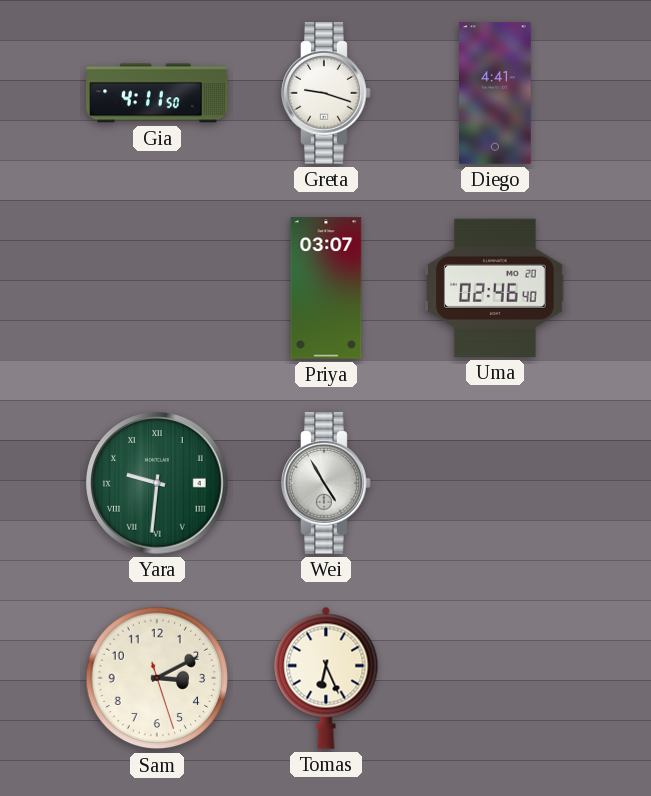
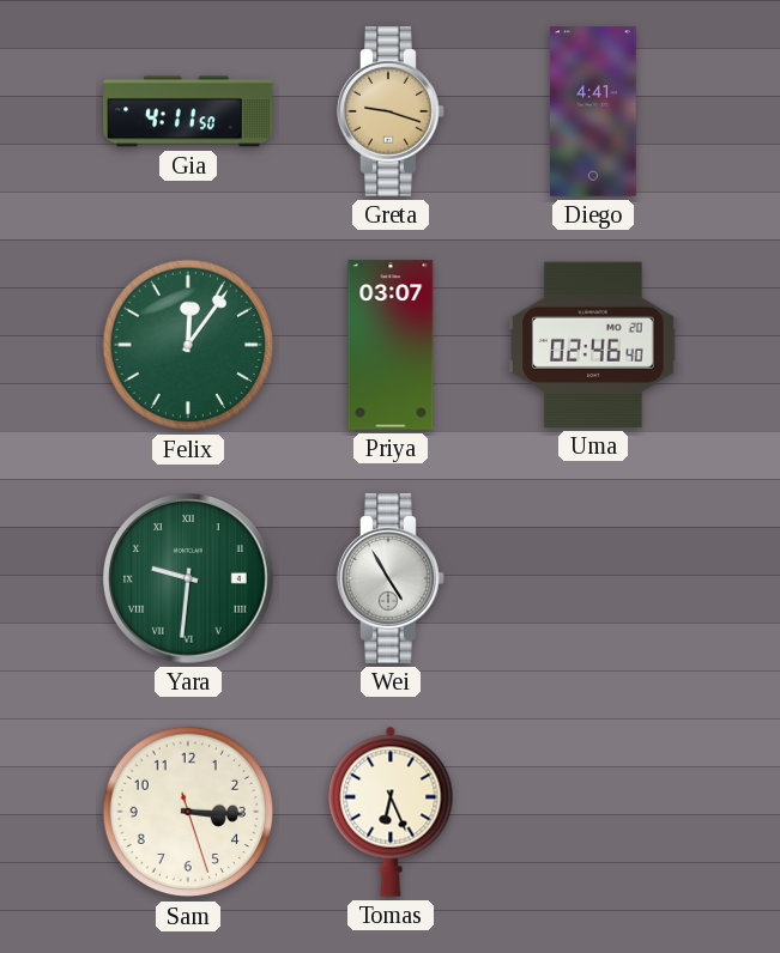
Greta dial: white -> champagne (391, 111)
Felix: none -> 12:06 (188, 345)
Sam: 3:10 -> 3:15 (188, 812)
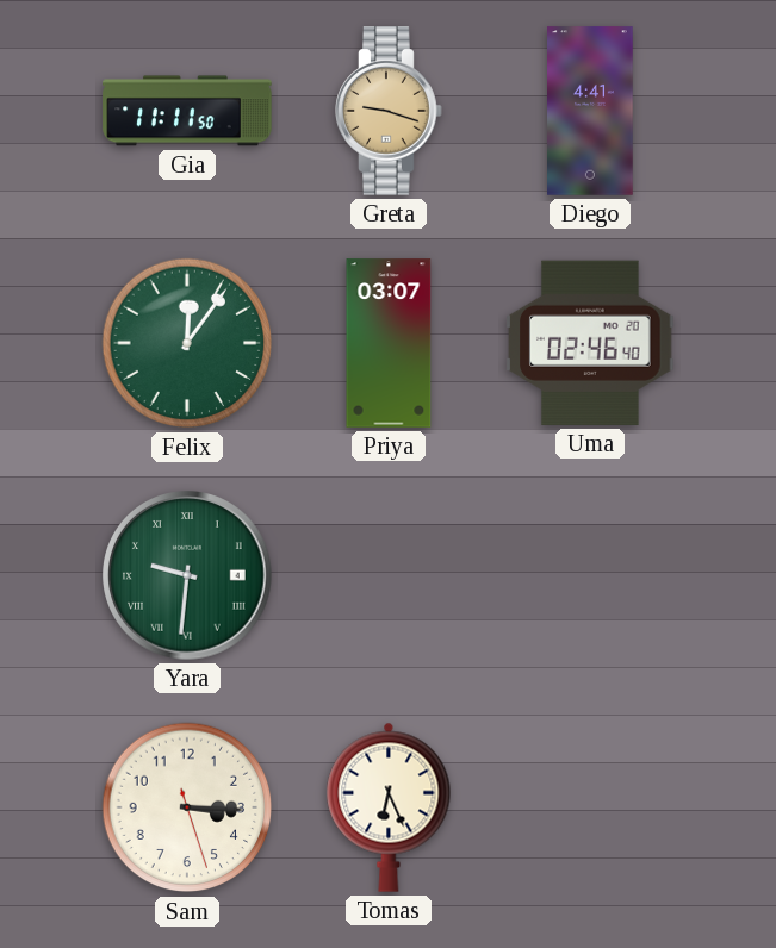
Gia: 4:11 -> 11:11 (187, 111)
Wei: 4:55 -> none (391, 578)
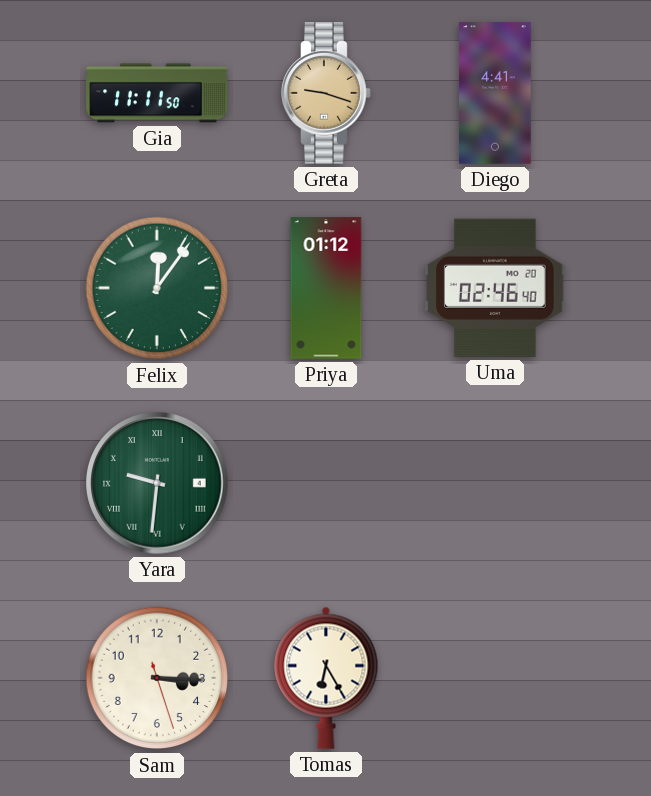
Priya: 03:07 -> 01:12 (326, 288)
Tomas: 6:26 -> 6:25 (326, 678)
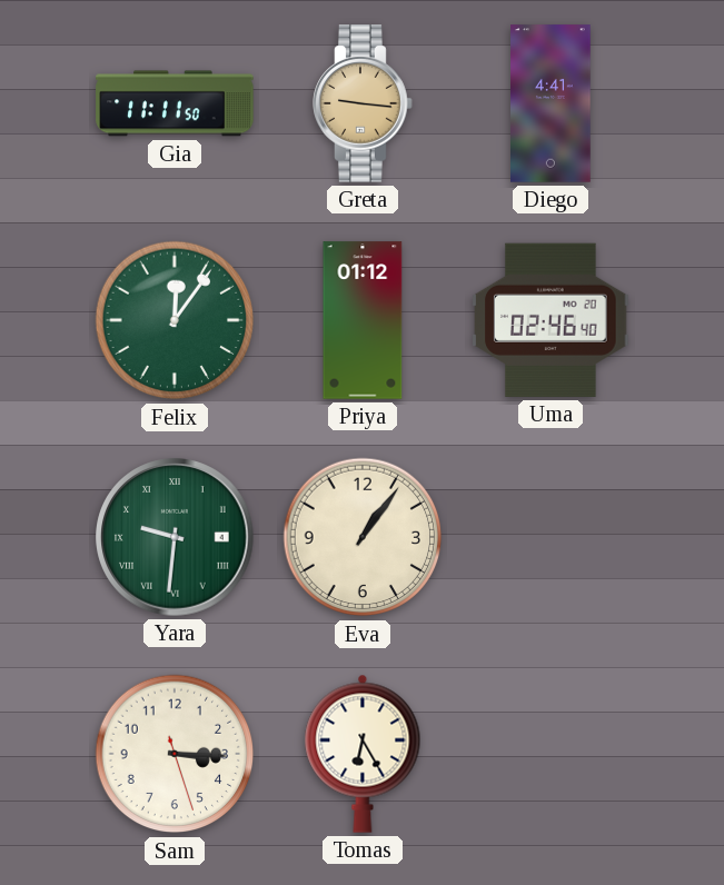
Greta: 9:18 -> 9:16 (363, 103)
Eva: none -> 1:06 (363, 537)
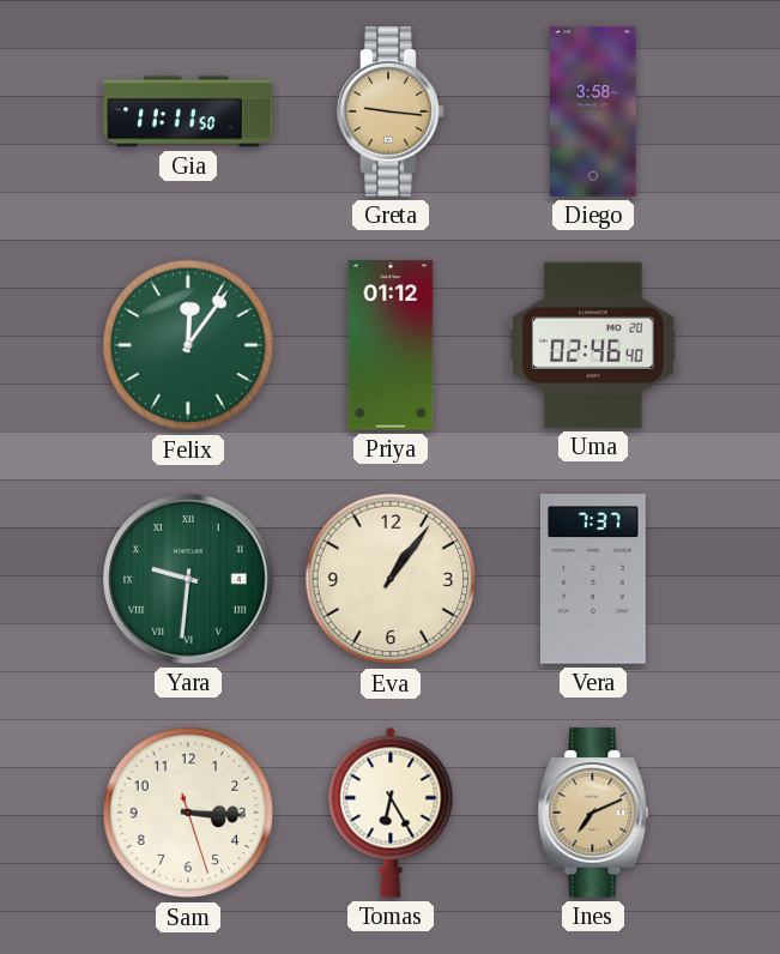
Diego: 4:41 -> 3:58 (594, 111)
Vera: none -> 7:37 (593, 579)
Ines: none -> 7:11 (593, 813)
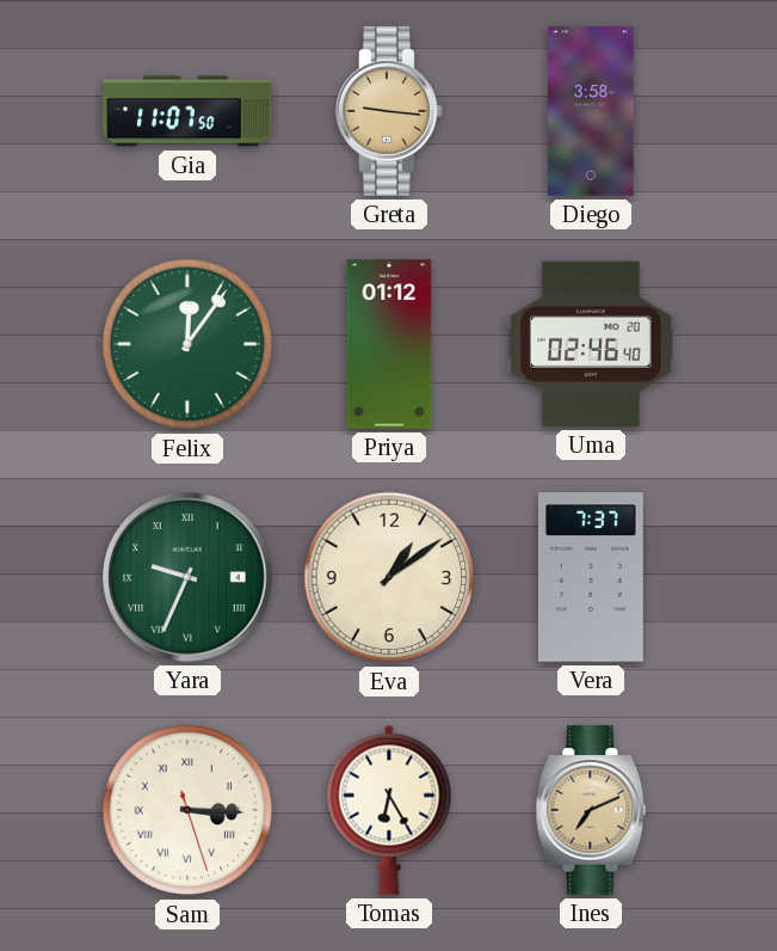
Gia: 11:11 -> 11:07 (187, 111)
Yara: 9:31 -> 9:34 (187, 577)
Eva: 1:06 -> 1:09 (389, 577)
Sam numerals: Arabic -> Roman (187, 810)
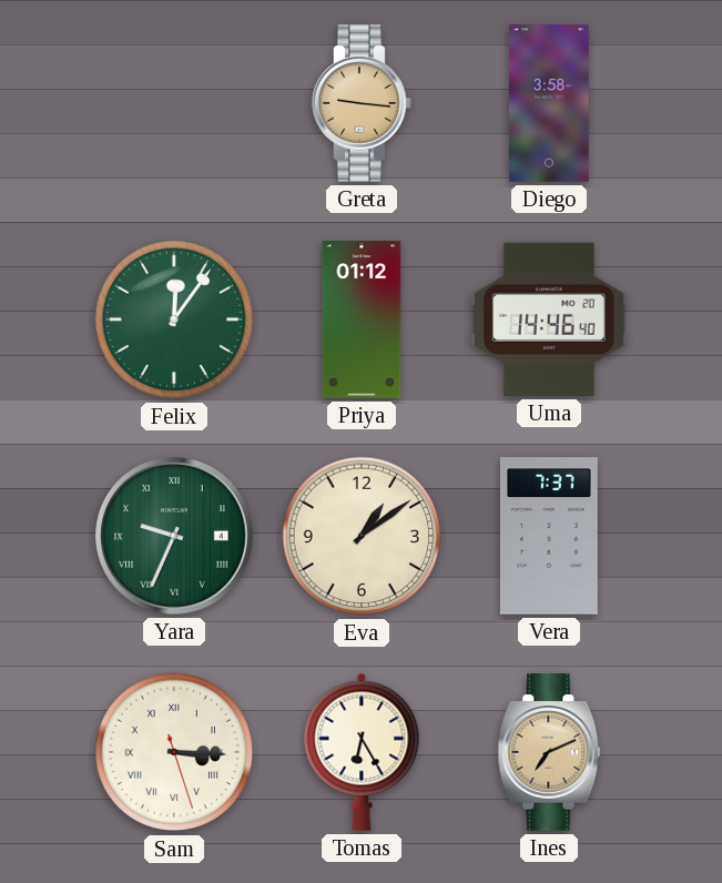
Gia: 11:07 -> none (187, 111)
Uma: 02:46 -> 14:46 (549, 319)
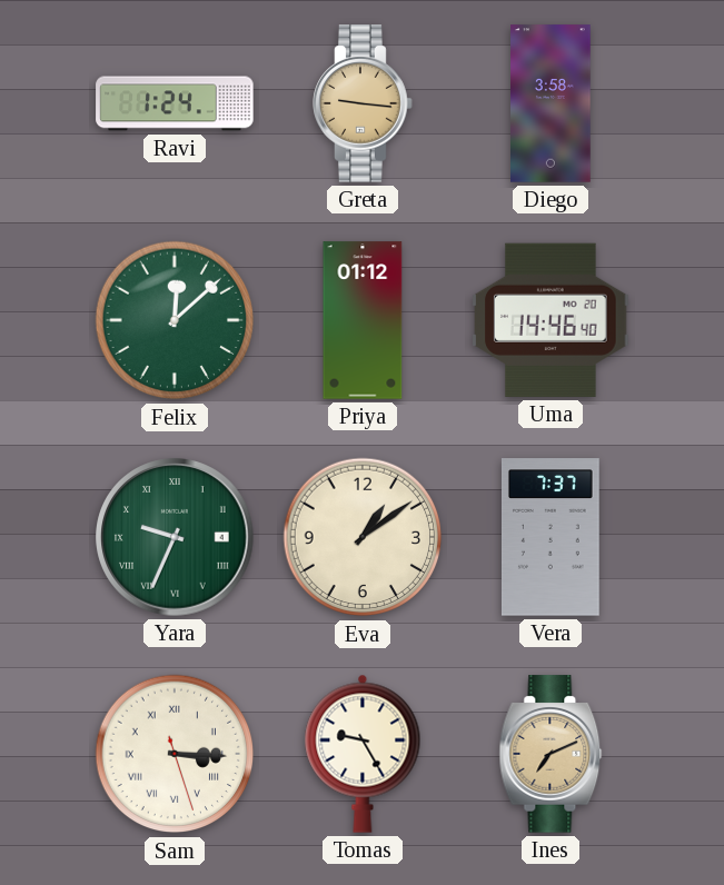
Ravi: none -> 1:24 (175, 103)
Felix: 12:06 -> 12:08 (175, 320)
Tomas: 6:25 -> 9:25 (363, 754)
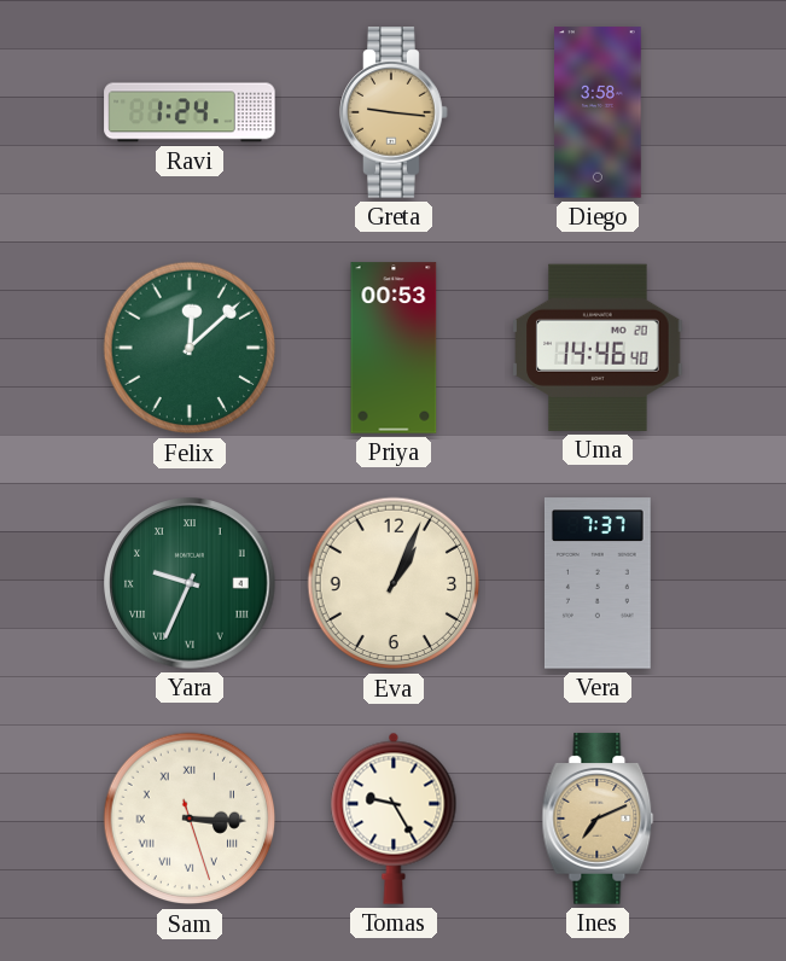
Priya: 01:12 -> 00:53 (394, 348)
Eva: 1:09 -> 1:04 (394, 583)
